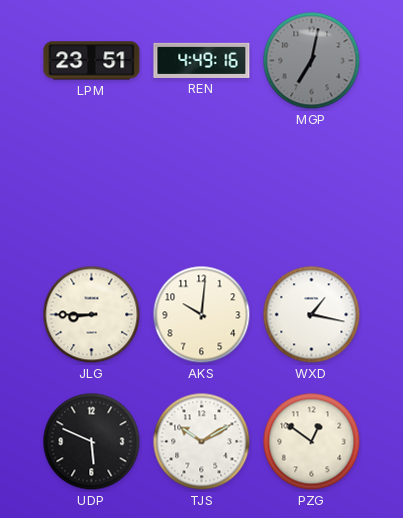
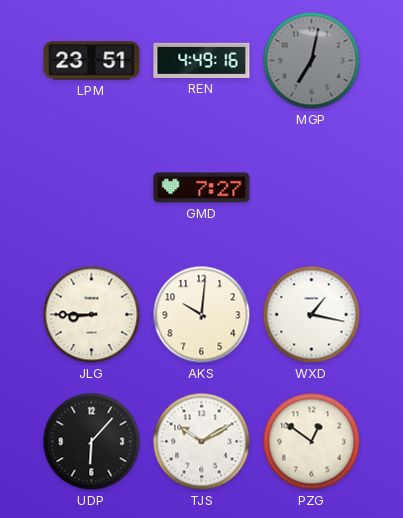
GMD: none -> 7:27 (202, 188)
UDP: 5:49 -> 6:07 (92, 442)
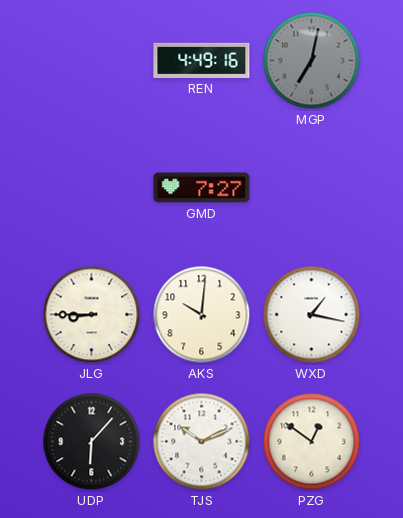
LPM: 23:51 -> none (92, 61)
TJS: 10:10 -> 10:11 (202, 442)
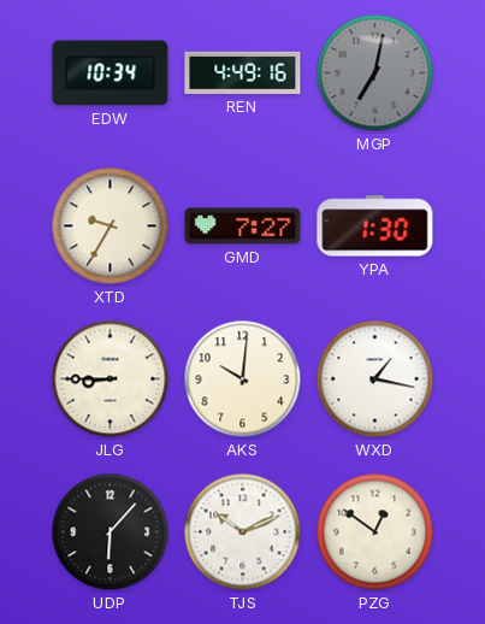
EDW: none -> 10:34 (111, 73)
XTD: none -> 9:35 (111, 226)
YPA: none -> 1:30 (375, 226)
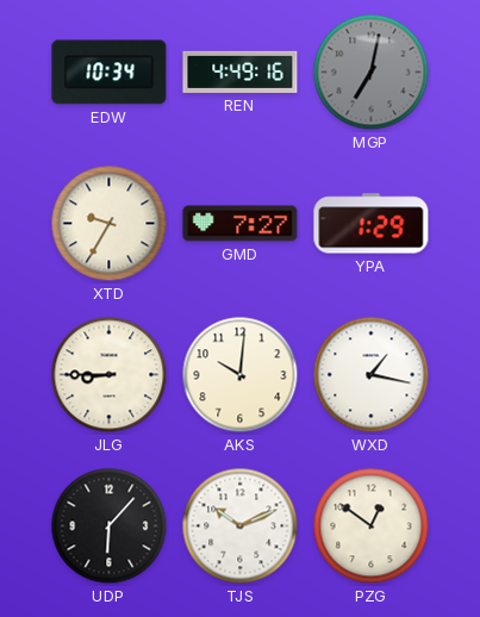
YPA: 1:30 -> 1:29 (372, 224)
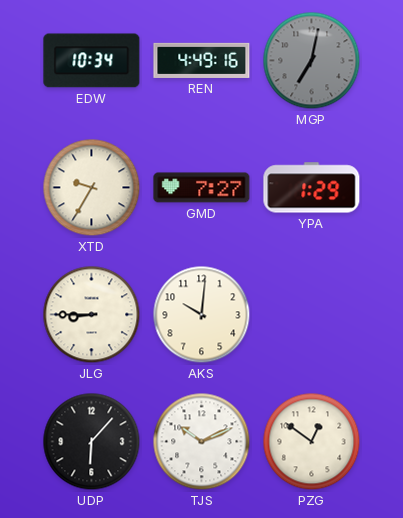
WXD: 1:17 -> none (372, 375)
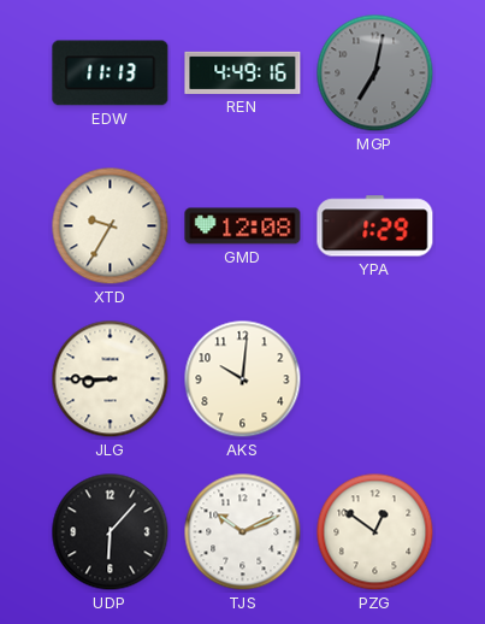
EDW: 10:34 -> 11:13 (111, 73)
GMD: 7:27 -> 12:08 (243, 226)
